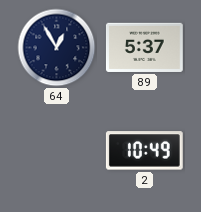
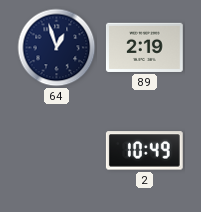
64: 12:55 -> 12:57 (57, 48)
89: 5:37 -> 2:19 (144, 47)
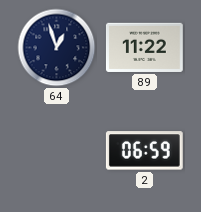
89: 2:19 -> 11:22 (144, 47)
2: 10:49 -> 06:59 (144, 151)
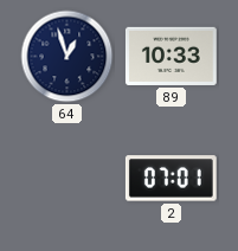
89: 11:22 -> 10:33 (171, 56)
2: 06:59 -> 07:01 (171, 179)
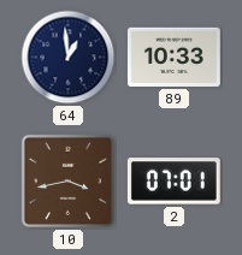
64: 12:57 -> 12:59 (69, 58)
10: none -> 3:43 (67, 180)
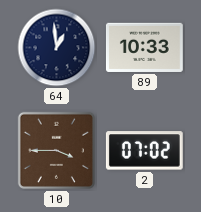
10: 3:43 -> 3:45 (56, 150)
2: 07:01 -> 07:02 (144, 151)
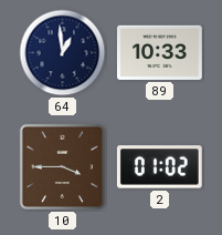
2: 07:02 -> 01:02 (159, 167)
